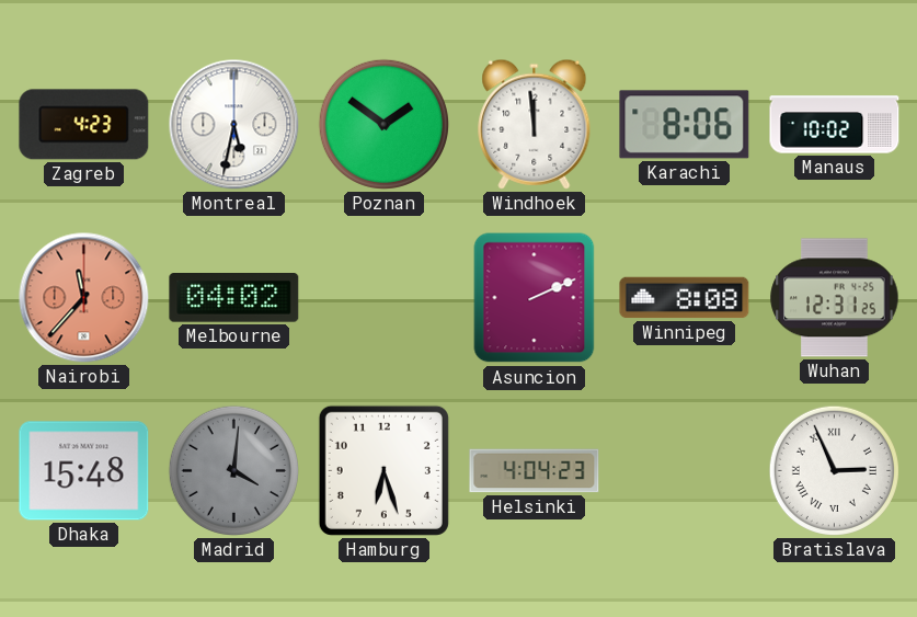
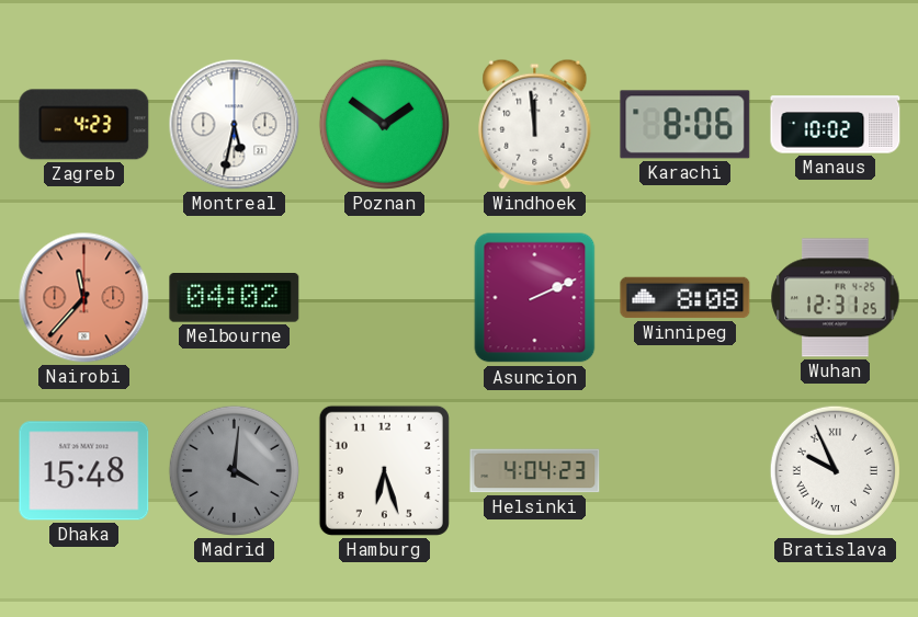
Bratislava: 2:56 -> 9:56 (835, 470)
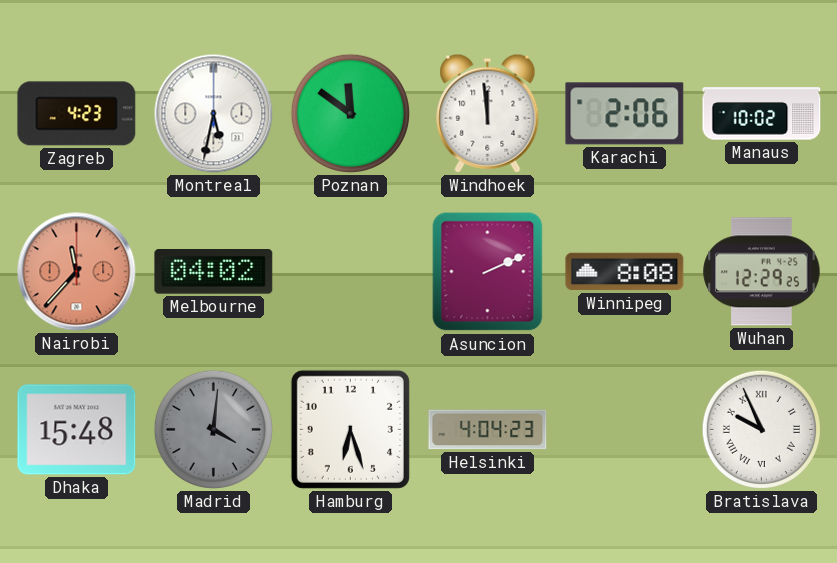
Poznan: 1:51 -> 11:51 (350, 113)
Karachi: 8:06 -> 2:06 (625, 114)
Wuhan: 12:31 -> 12:29 (762, 272)
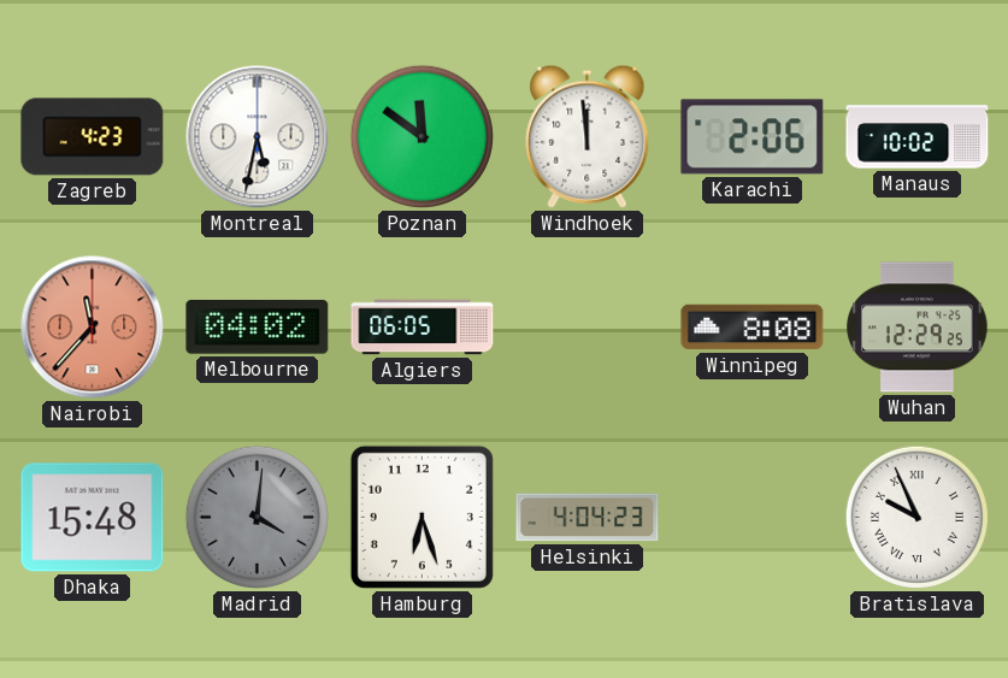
Algiers: none -> 06:05 (423, 328)
Asuncion: 2:11 -> none (488, 272)
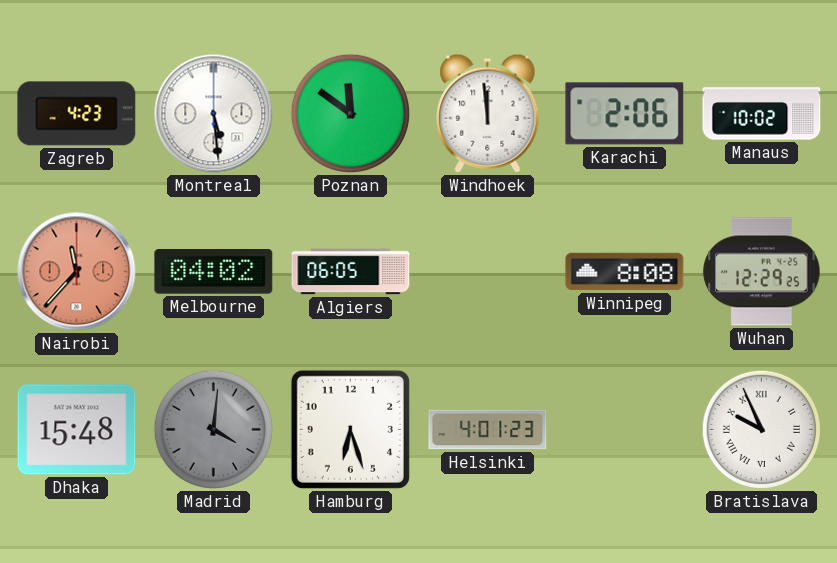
Montreal: 5:32 -> 5:29 (214, 114)
Helsinki: 4:04 -> 4:01 (488, 430)
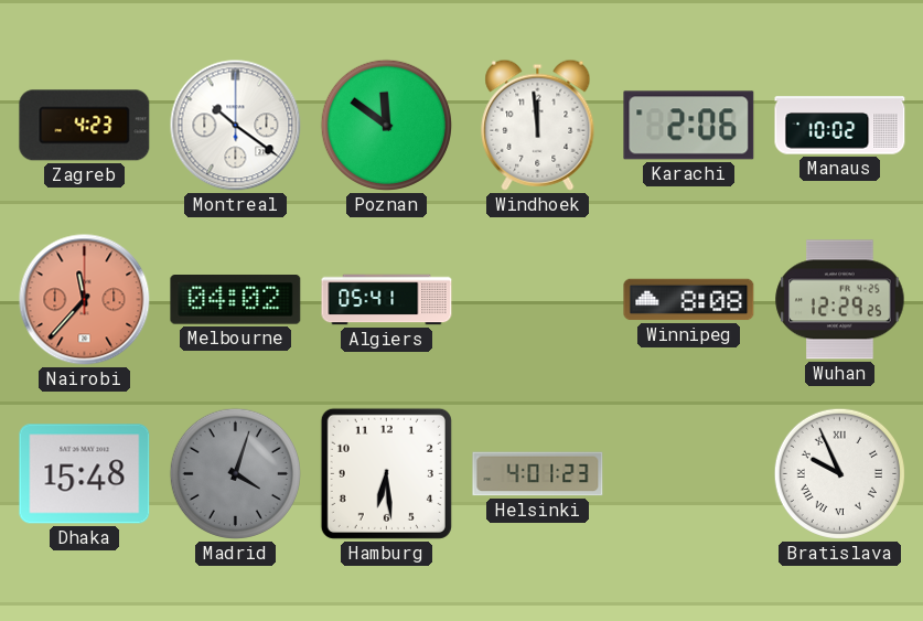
Montreal: 5:29 -> 10:21 (236, 126)
Algiers: 06:05 -> 05:41 (387, 300)
Madrid: 4:01 -> 4:03 (235, 473)
Hamburg: 6:27 -> 6:29 (386, 473)
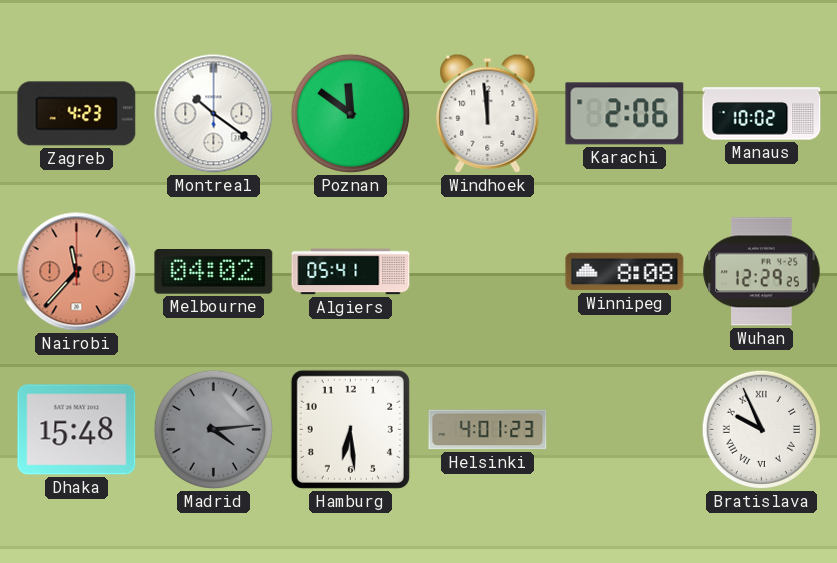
Madrid: 4:03 -> 4:14 (213, 429)
